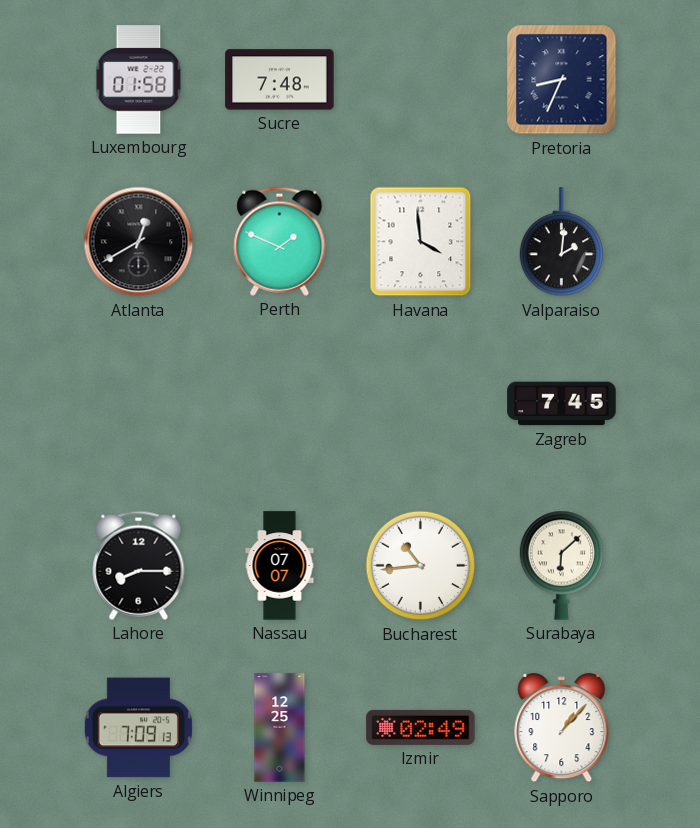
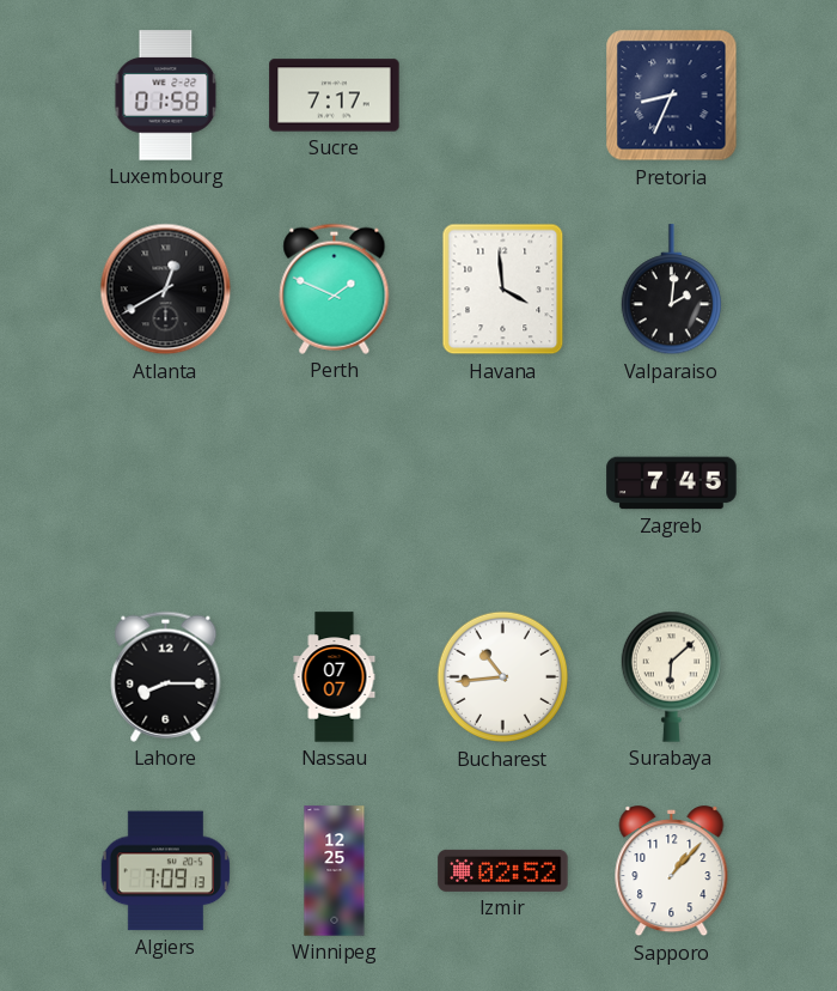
Sucre: 7:48 -> 7:17 (335, 96)
Izmir: 02:49 -> 02:52 (503, 870)
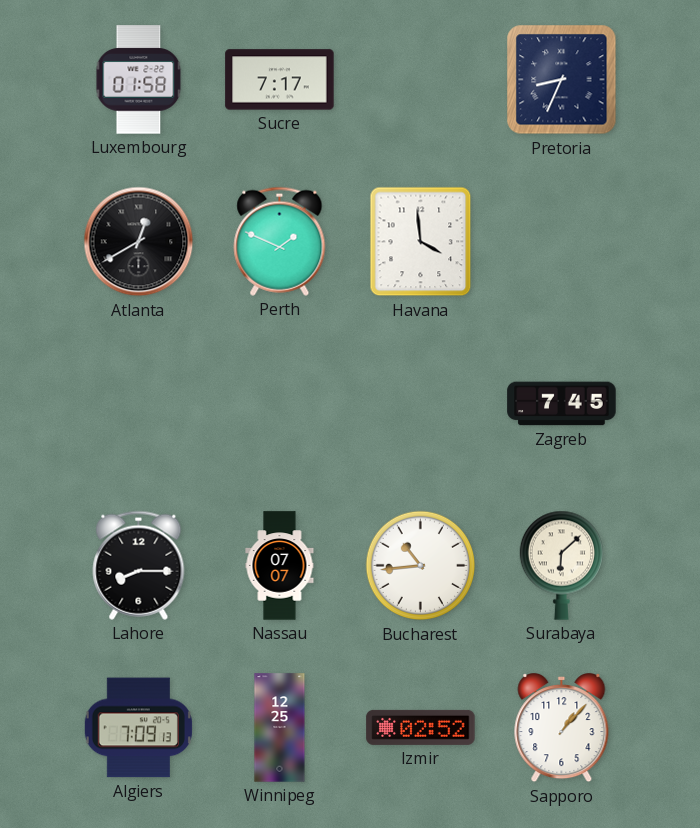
Valparaiso: 2:01 -> none (671, 290)
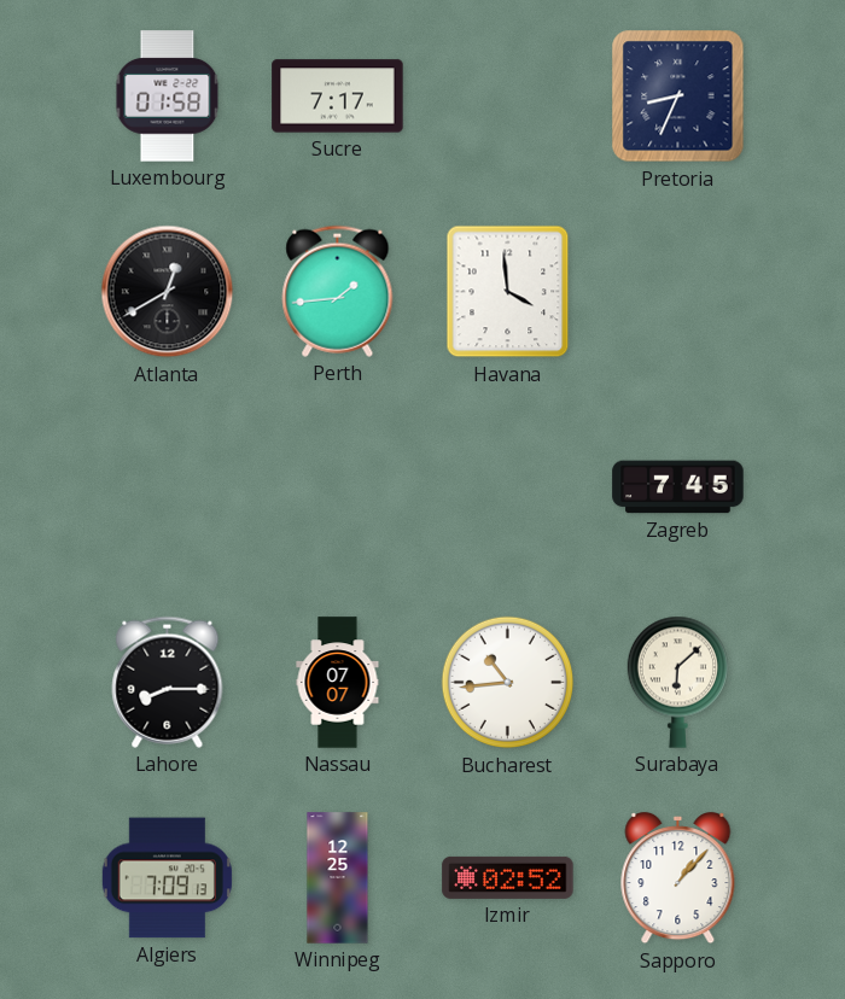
Perth: 1:49 -> 1:44 (338, 291)
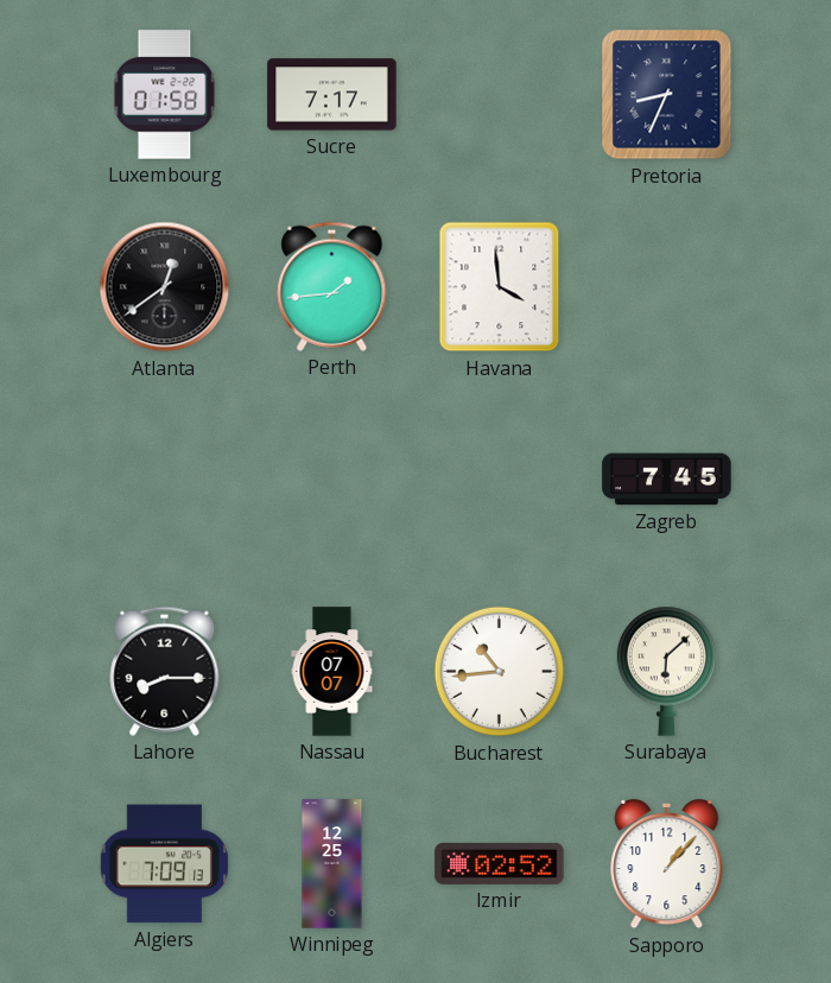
Atlanta: 12:40 -> 12:39 (165, 287)
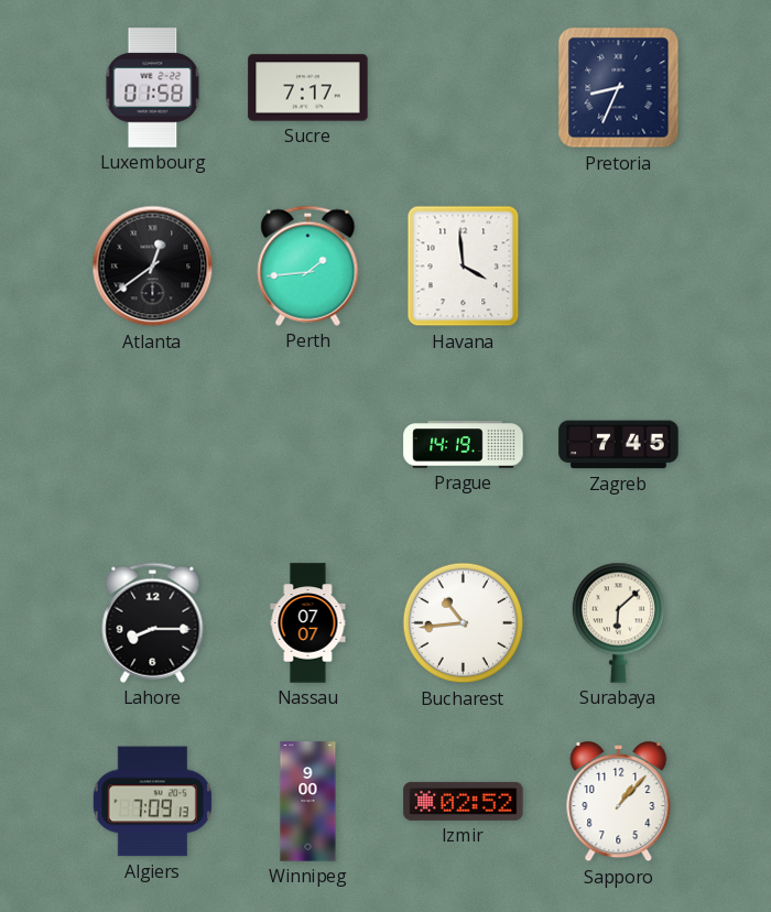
Prague: none -> 14:19 (464, 445)
Winnipeg: 12:25 -> 9:00 (308, 802)
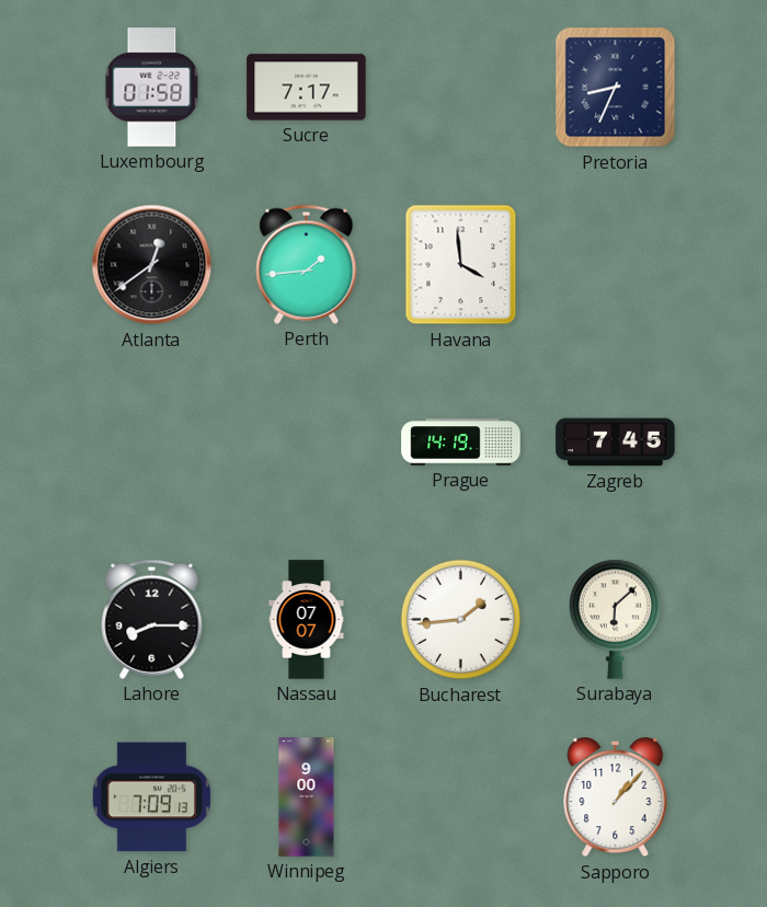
Bucharest: 10:44 -> 1:44 (461, 620)
Izmir: 02:52 -> none (464, 801)
